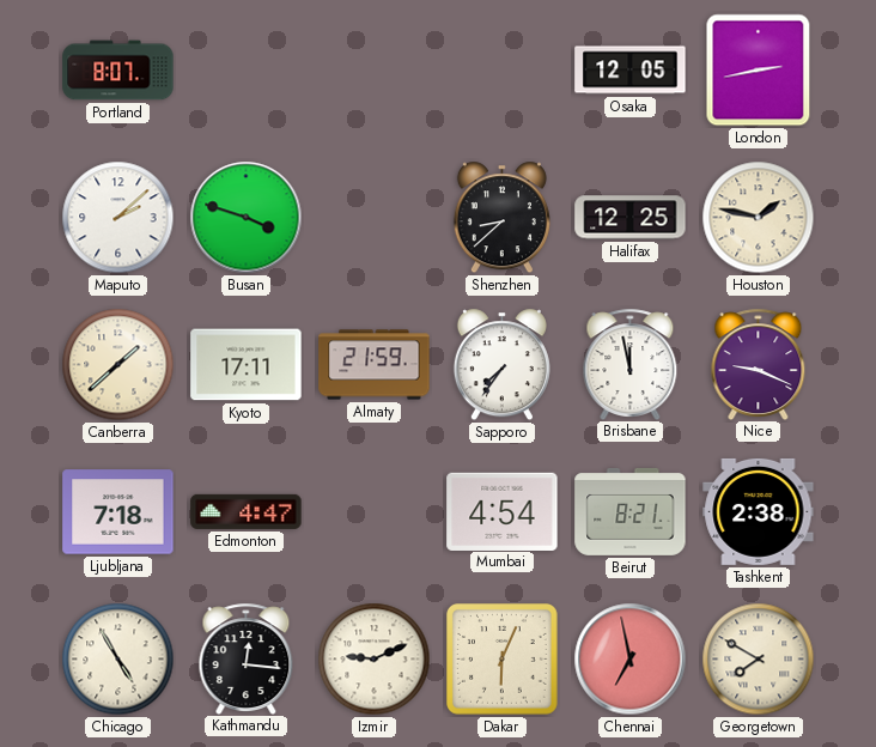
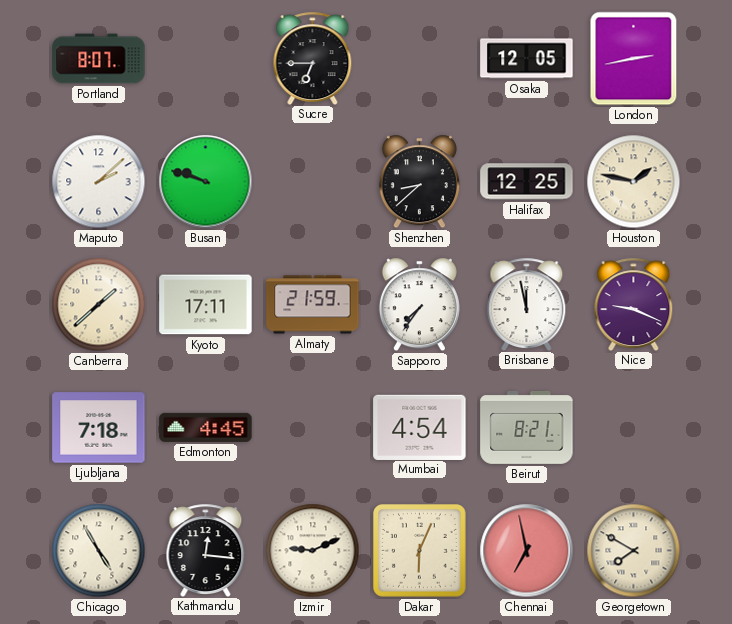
Sucre: none -> 6:45 (313, 58)
Busan: 3:48 -> 9:48 (206, 182)
Edmonton: 4:47 -> 4:45 (206, 427)
Tashkent: 2:38 -> none (759, 511)
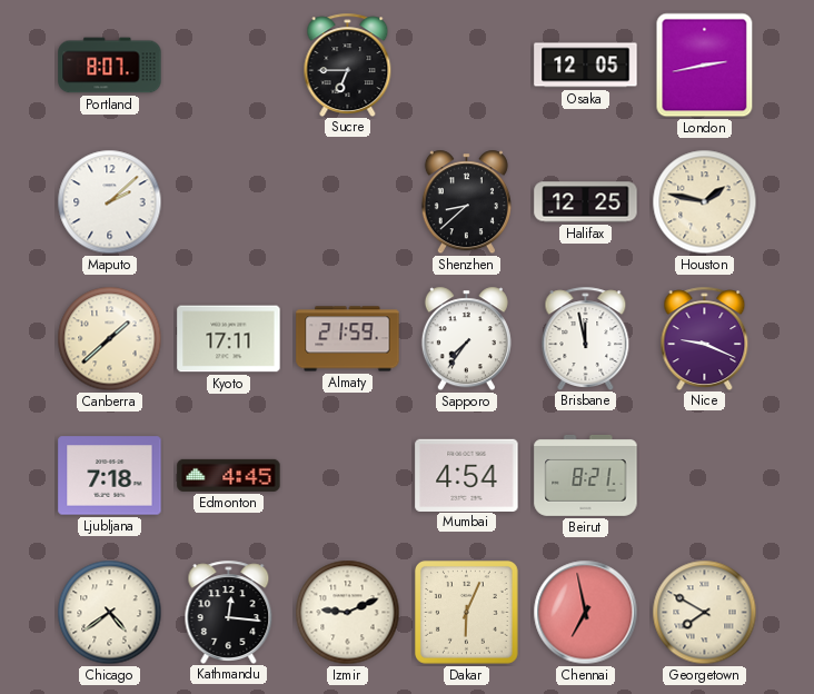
Busan: 9:48 -> none (206, 182)
Chicago: 4:55 -> 4:39 (110, 613)
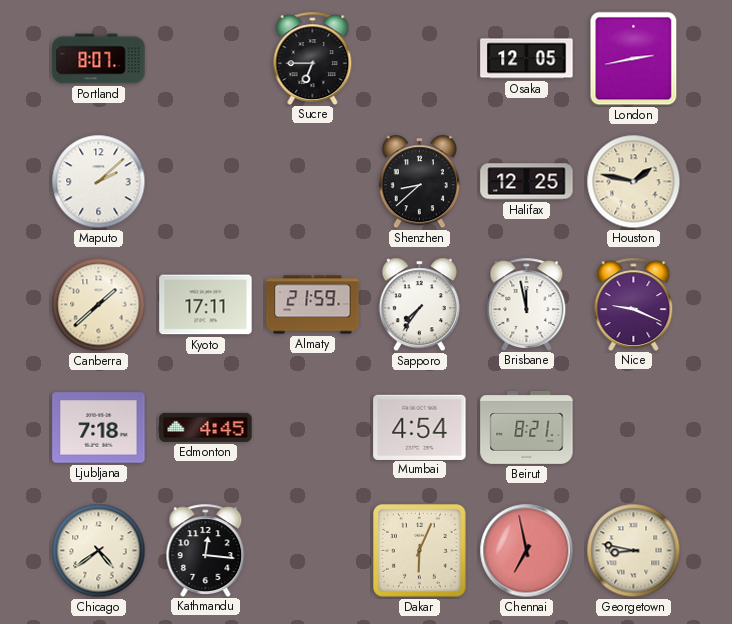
Izmir: 9:11 -> none (348, 613)
Georgetown: 7:50 -> 8:47 (634, 551)
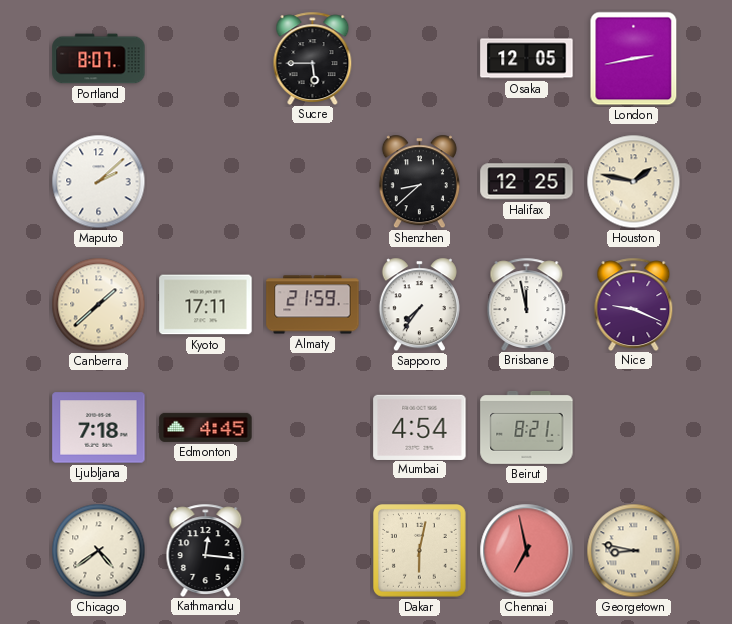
Sucre: 6:45 -> 5:45 (313, 58)
Dakar: 6:04 -> 6:02 (420, 551)
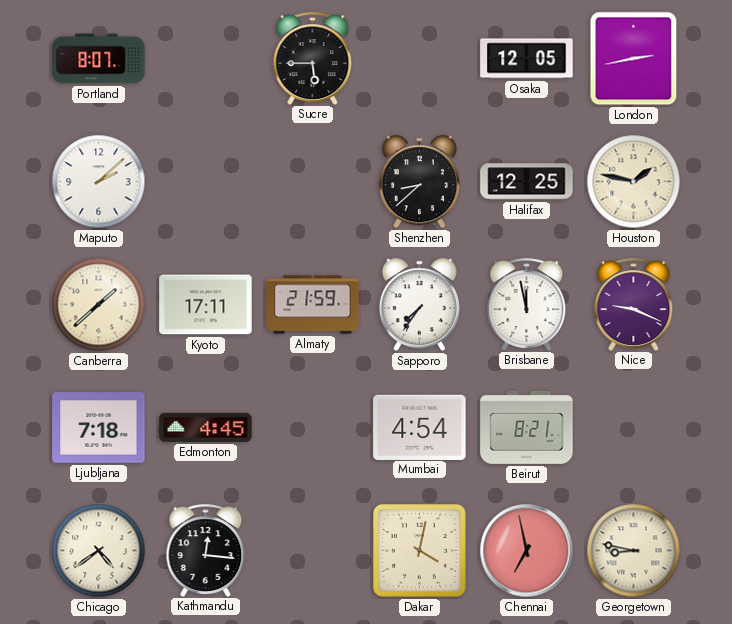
Dakar: 6:02 -> 4:02 (420, 551)
